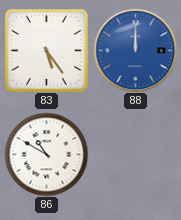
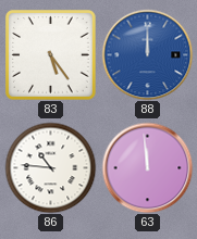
86: 10:50 -> 10:46 (50, 167)
63: none -> 11:59 (147, 167)
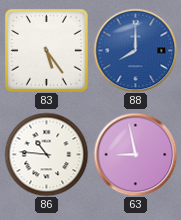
88: 12:00 -> 8:00 (135, 50)
63: 11:59 -> 8:58 (135, 154)
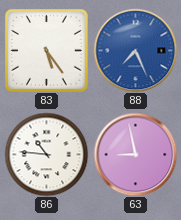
88: 8:00 -> 7:26 (135, 50)
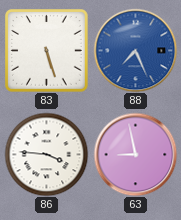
83: 5:24 -> 5:27 (47, 51)
86: 10:46 -> 3:46 (46, 154)
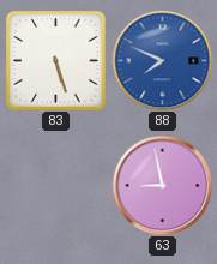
88: 7:26 -> 7:49 (162, 60)
86: 3:46 -> none (46, 154)
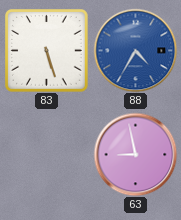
88: 7:49 -> 4:35 (135, 50)
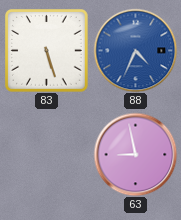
88: 4:35 -> 4:34 (135, 50)
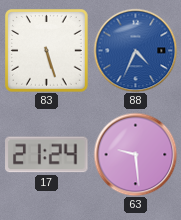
17: none -> 21:24 (47, 155)
63: 8:58 -> 9:29 (135, 154)
